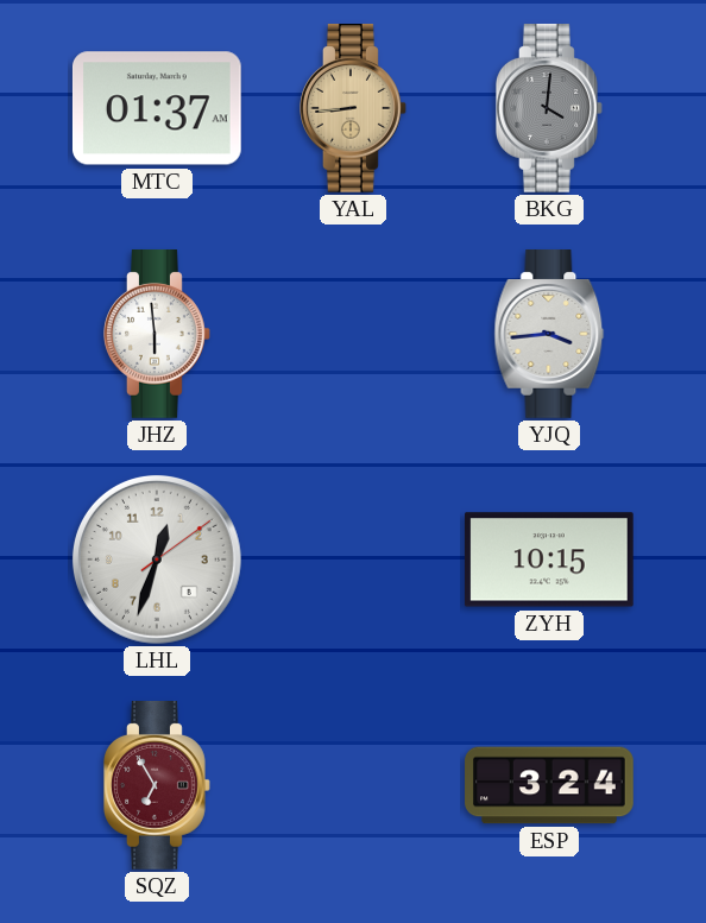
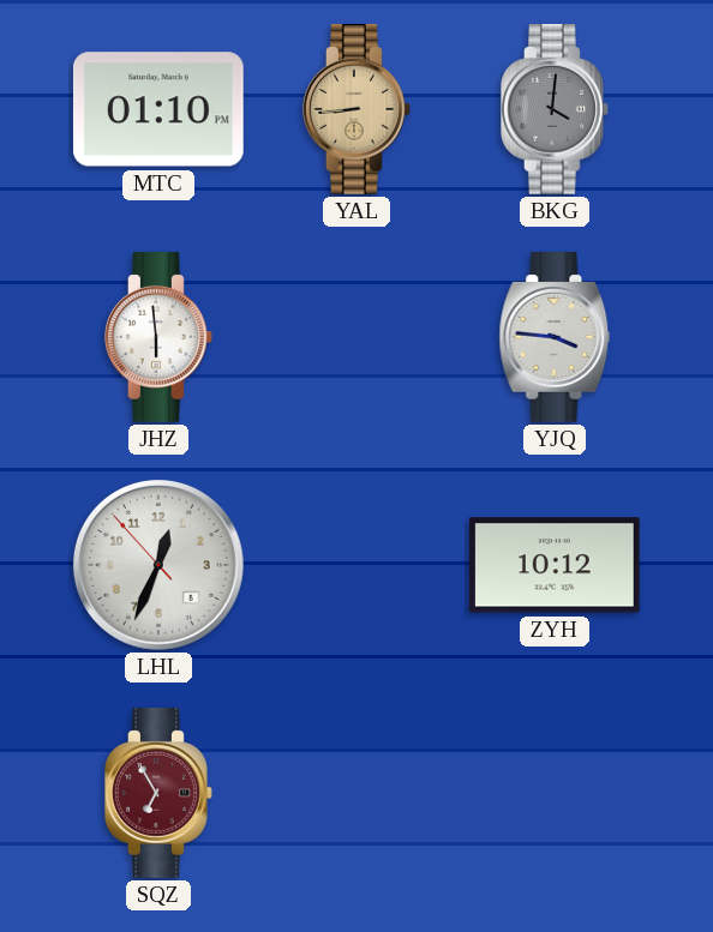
MTC: 01:37 -> 01:10 (158, 109)
YJQ: 3:44 -> 3:46 (555, 338)
LHL: 12:33:09 -> 12:33:53 (158, 565)
ZYH: 10:15 -> 10:12 (555, 565)
ESP: 3:24 -> none (549, 785)
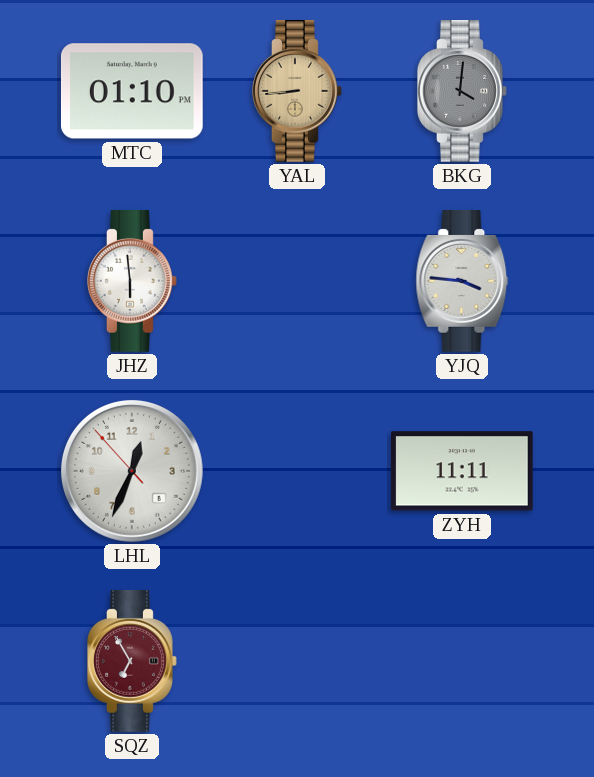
ZYH: 10:12 -> 11:11 (462, 471)
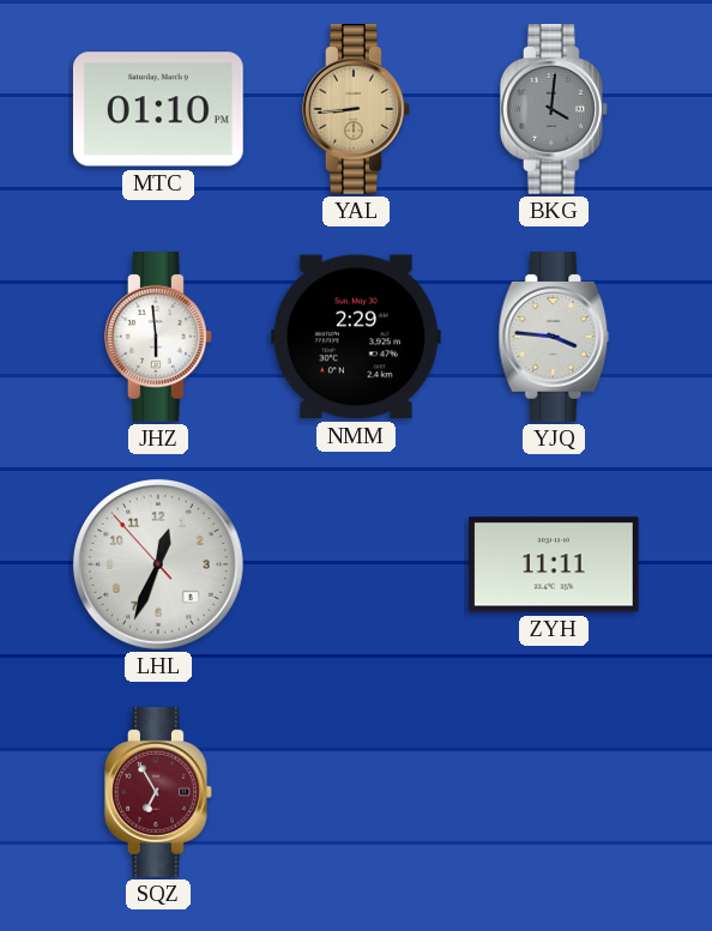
NMM: none -> 2:29 (356, 337)
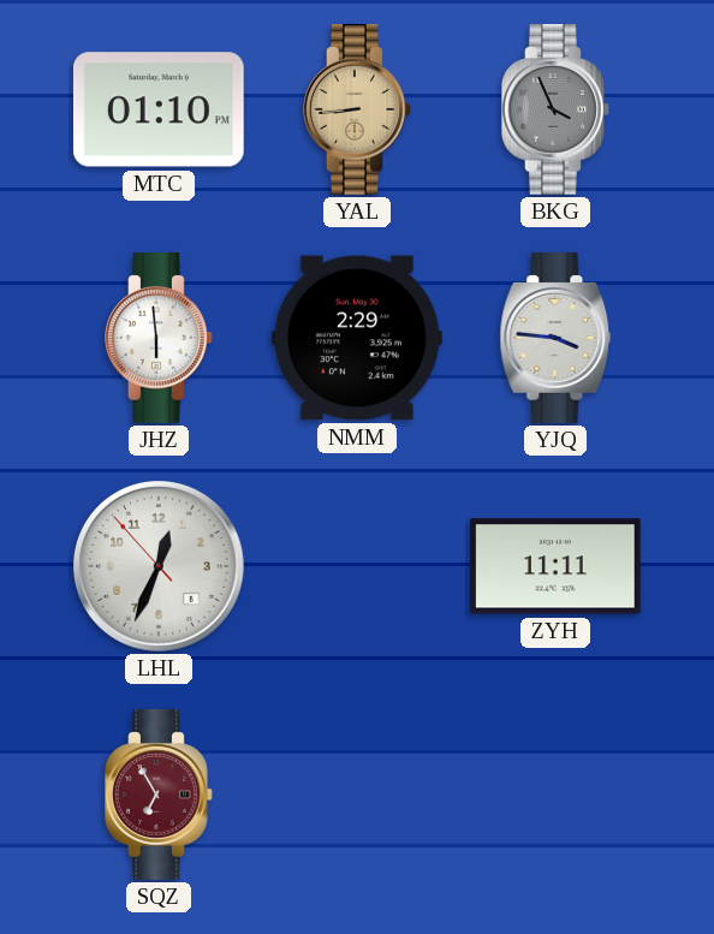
BKG: 4:01 -> 3:56 (557, 111)
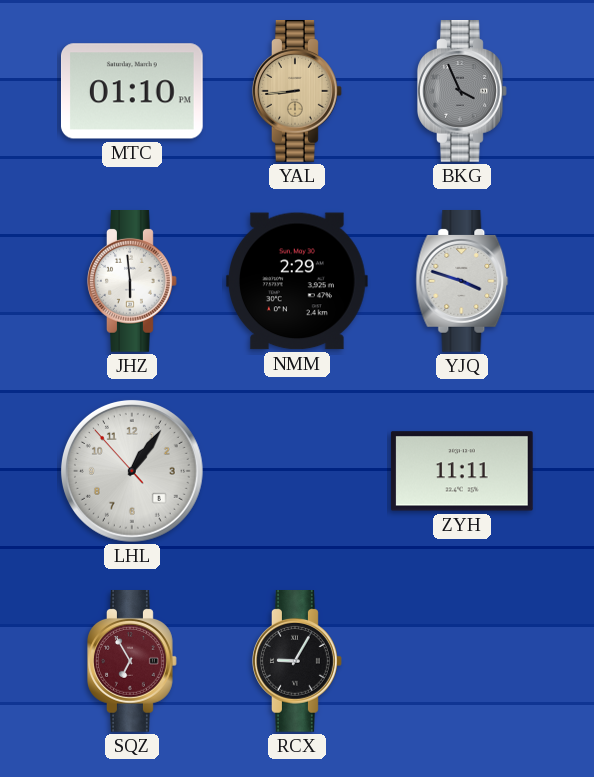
YJQ: 3:46 -> 3:48 (462, 282)
LHL: 12:33 -> 1:05 (132, 471)
RCX: none -> 9:05 (298, 662)
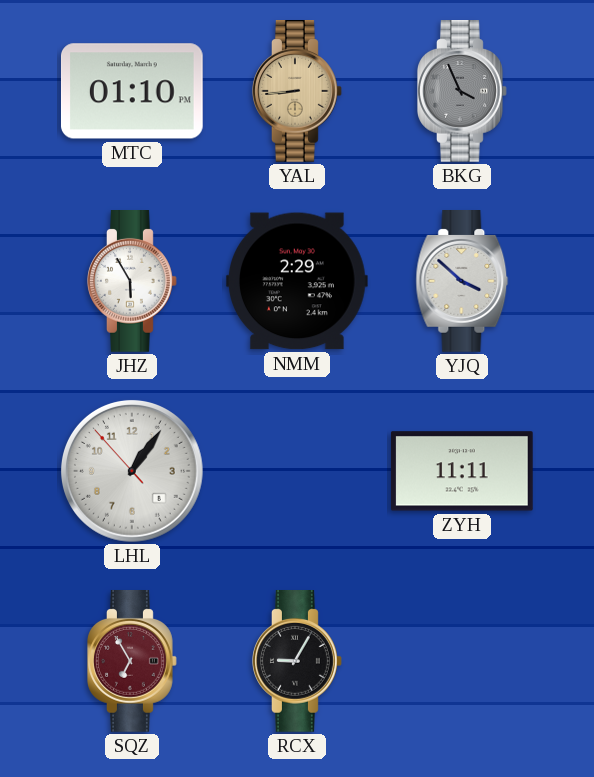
JHZ: 5:59 -> 5:55 (133, 282)
YJQ: 3:48 -> 3:52 (462, 282)
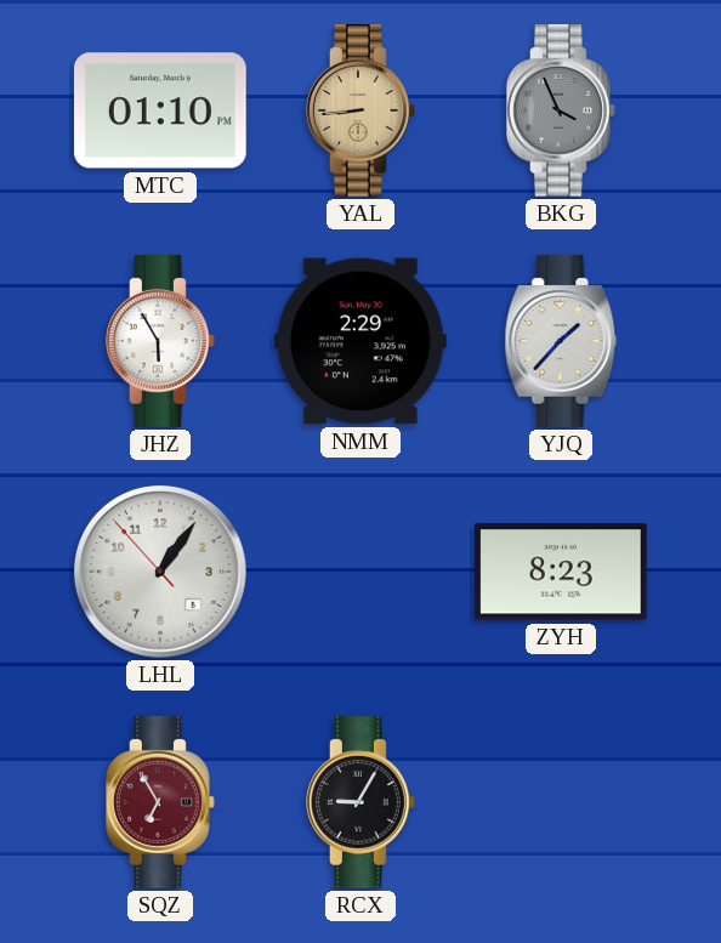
YJQ: 3:52 -> 1:37 (561, 342)
ZYH: 11:11 -> 8:23 (561, 572)
